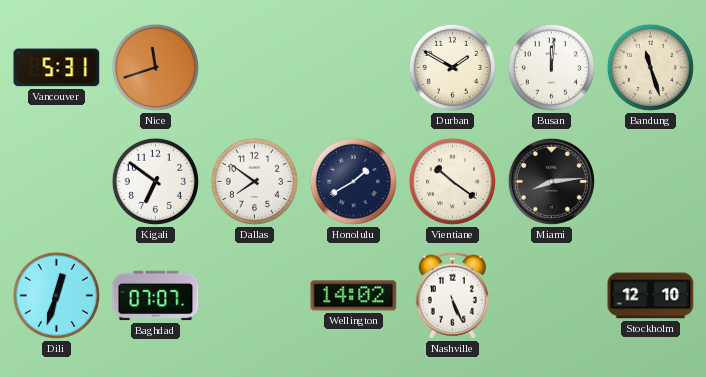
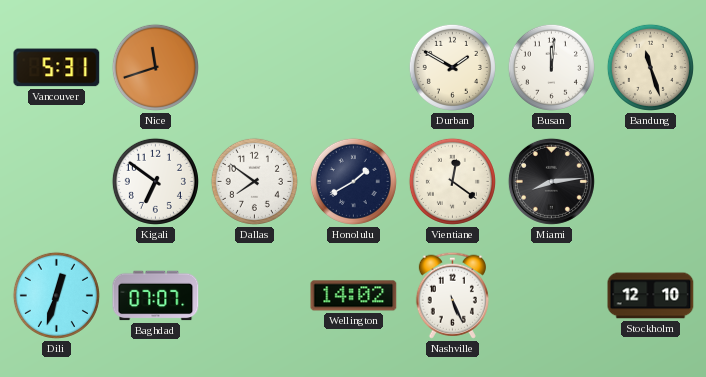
Vientiane: 10:21 -> 12:21 (452, 181)
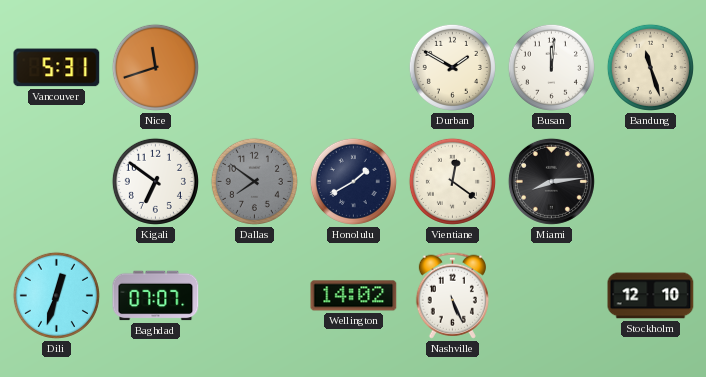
Dallas dial: white -> grey (254, 181)
